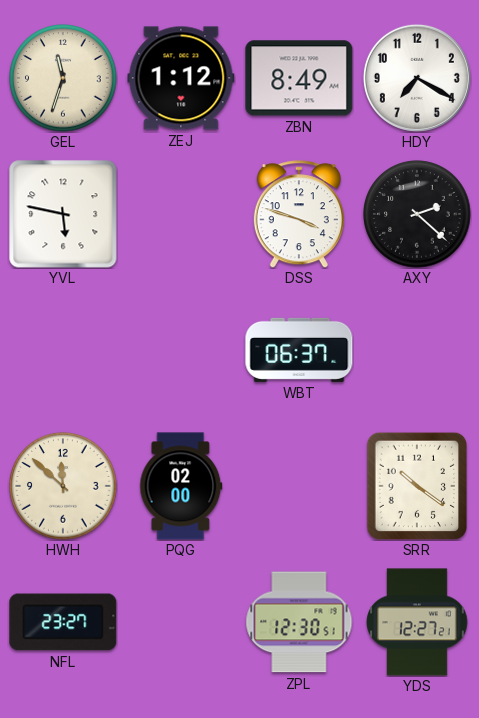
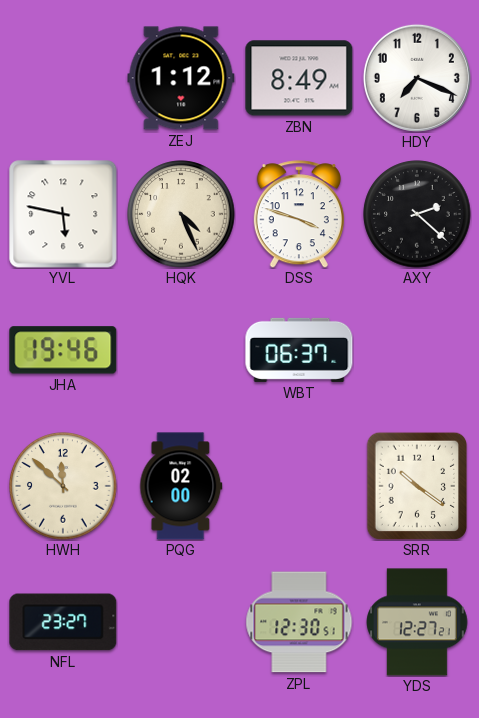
GEL: 11:33 -> none (63, 78)
HDY: 7:20 -> 7:19 (417, 78)
HQK: none -> 4:26 (181, 214)
JHA: none -> 19:46 (63, 350)
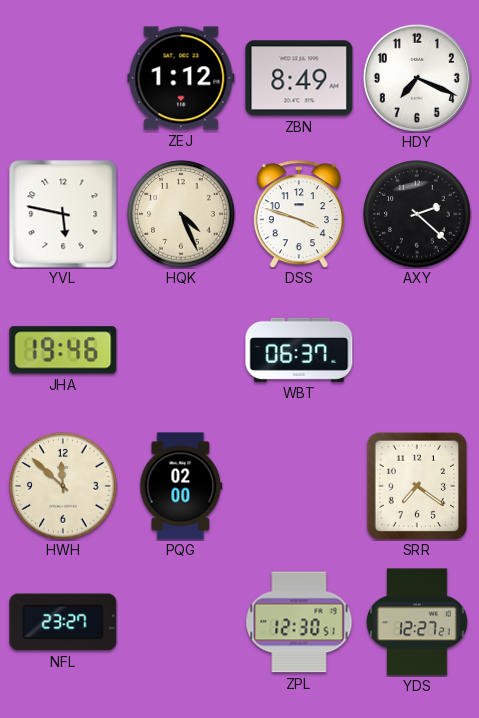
SRR: 10:21 -> 7:21 (417, 486)
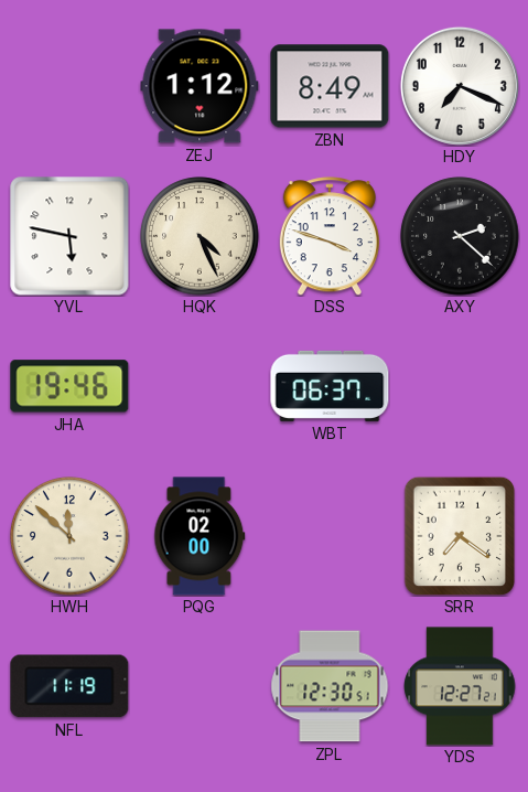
NFL: 23:27 -> 11:19 (69, 686)
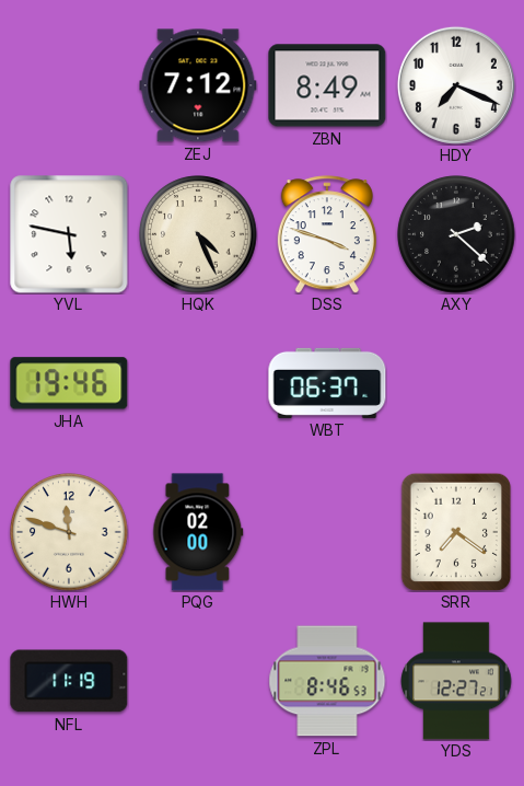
ZEJ: 1:12 -> 7:12 (198, 85)
HWH: 11:52 -> 11:48 (69, 532)
ZPL: 12:30 -> 8:46 (327, 681)
